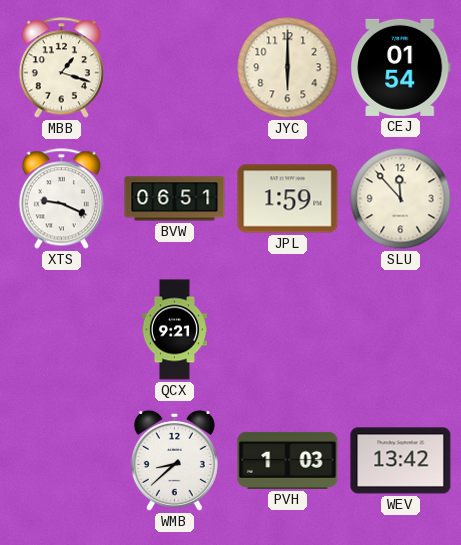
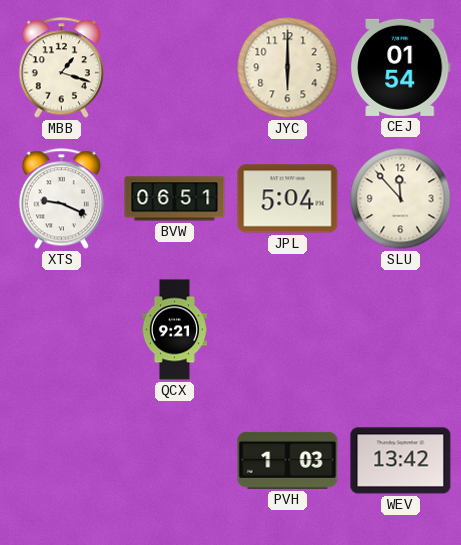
JPL: 1:59 -> 5:04 (288, 199)
WMB: 8:38 -> none (174, 460)
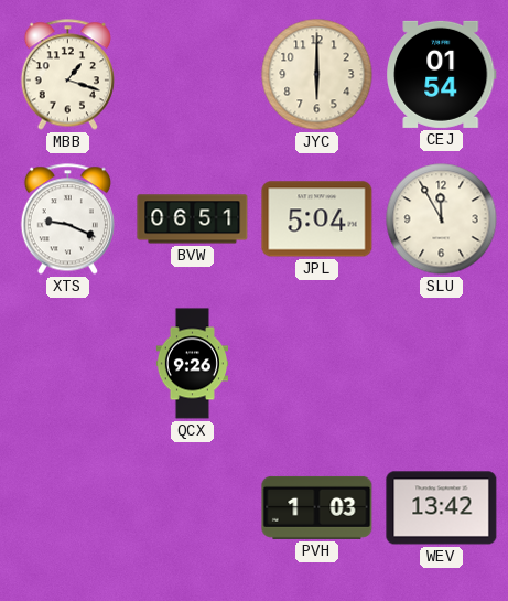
SLU: 11:53 -> 11:55 (442, 219)
QCX: 9:21 -> 9:26 (192, 364)
